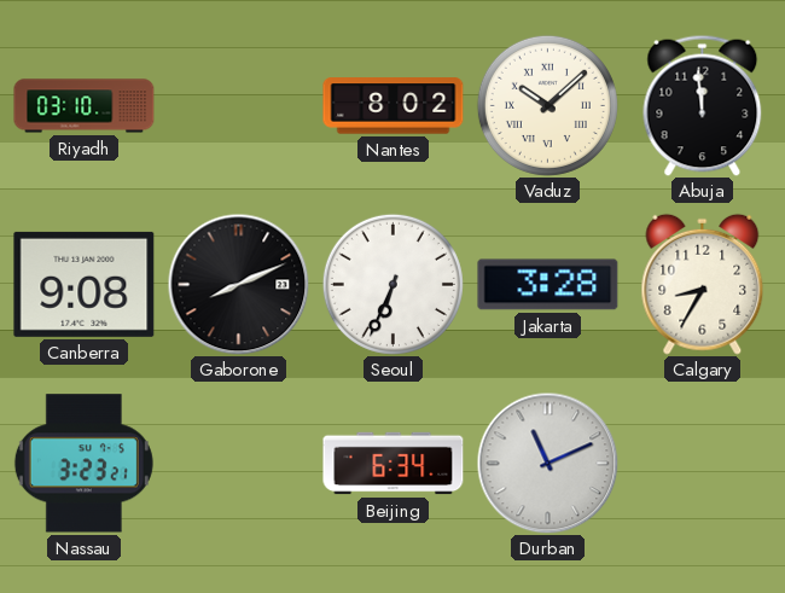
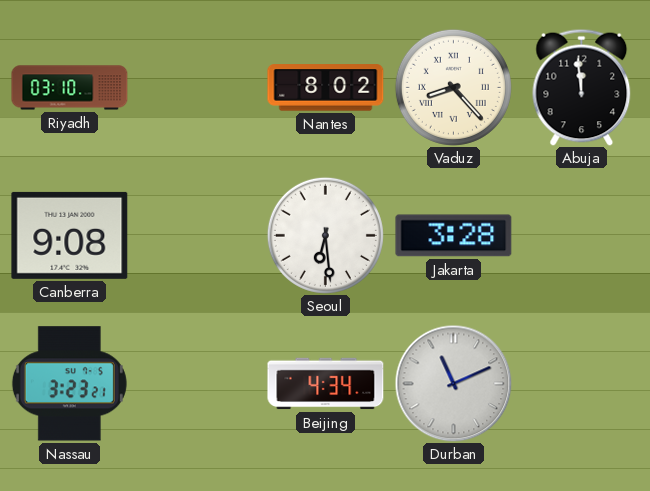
Vaduz: 10:08 -> 8:23 (453, 87)
Gaborone: 8:11 -> none (238, 284)
Seoul: 6:34 -> 6:29 (325, 235)
Calgary: 8:35 -> none (703, 284)
Beijing: 6:34 -> 4:34 (326, 384)
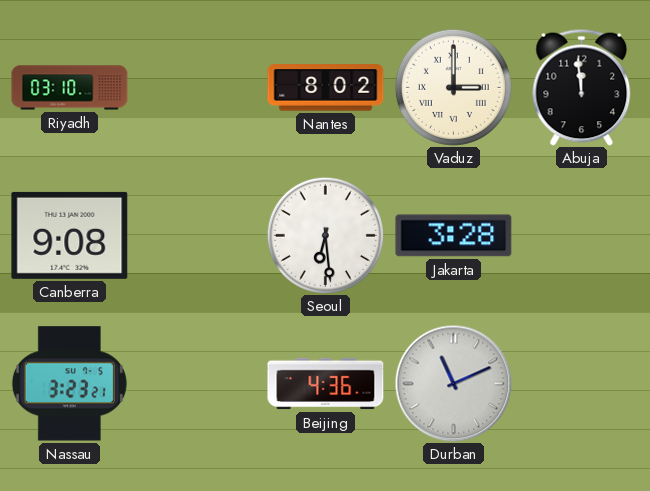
Vaduz: 8:23 -> 3:00 (453, 87)
Beijing: 4:34 -> 4:36 (326, 384)
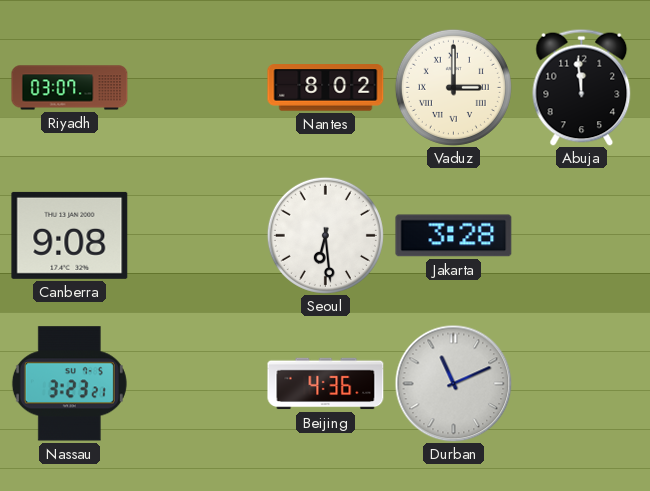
Riyadh: 03:10 -> 03:07 (70, 88)
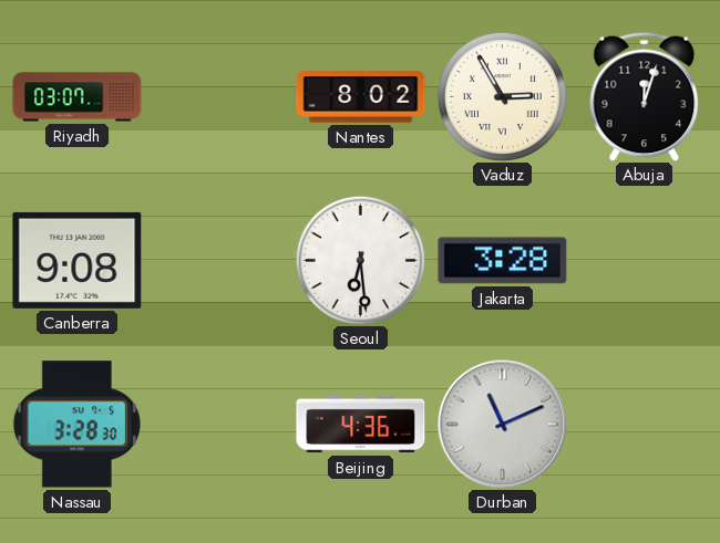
Vaduz: 3:00 -> 2:55 (502, 96)
Abuja: 11:59 -> 12:03 (645, 96)
Nassau: 3:23 -> 3:28 (76, 425)
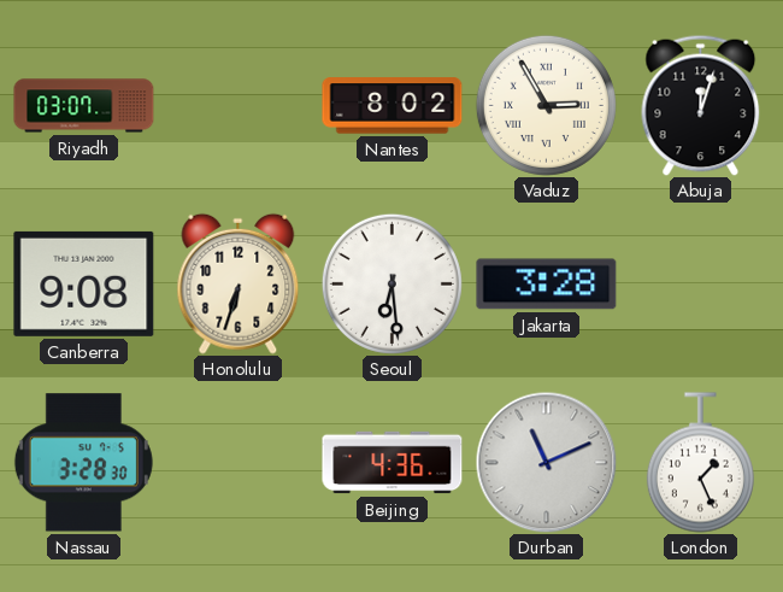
Honolulu: none -> 6:33 (239, 283)
London: none -> 1:26 (700, 463)
